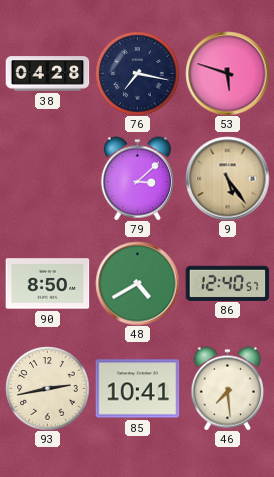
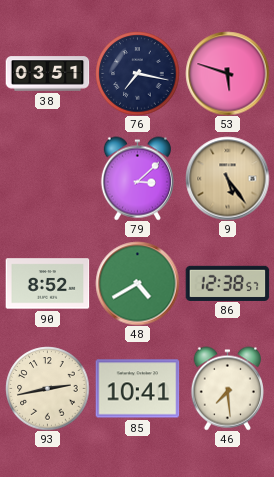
38: 04:28 -> 03:51 (47, 74)
90: 8:50 -> 8:52 (47, 284)
86: 12:40 -> 12:38 (227, 283)
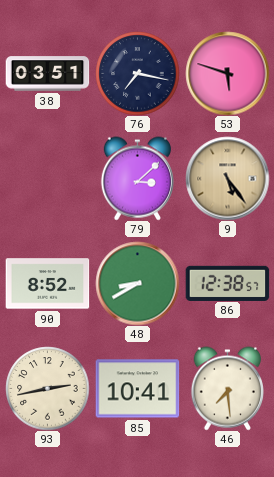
48: 4:40 -> 8:40 (137, 283)
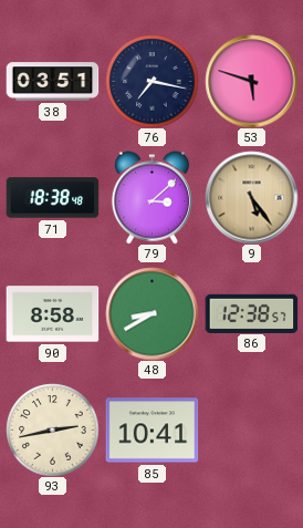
71: none -> 18:38 (52, 198)
90: 8:52 -> 8:58 (52, 314)
46: 7:29 -> none (227, 388)
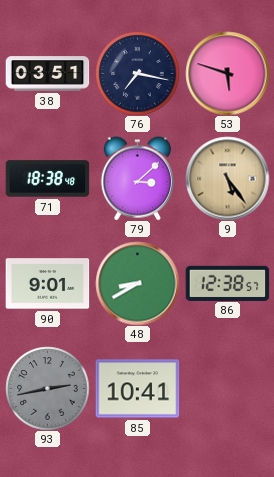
90: 8:58 -> 9:01 (47, 284)
93 dial: cream -> grey (47, 388)
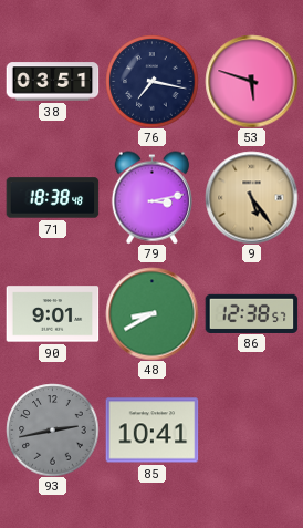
79: 3:08 -> 3:13 (151, 197)
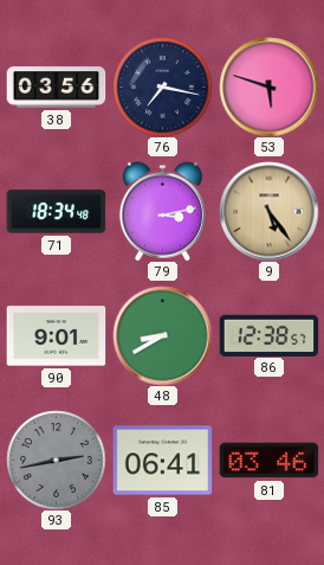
38: 03:51 -> 03:56 (56, 88)
71: 18:38 -> 18:34 (56, 212)
85: 10:41 -> 06:41 (162, 461)
81: none -> 03:46 (268, 461)
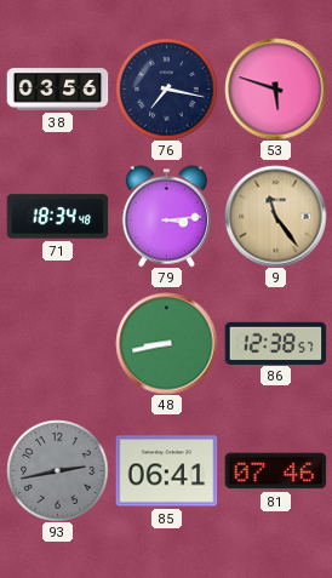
79: 3:13 -> 3:14 (166, 216)
9: 5:24 -> 11:24 (275, 216)
90: 9:01 -> none (56, 336)
48: 8:40 -> 8:43 (166, 343)
81: 03:46 -> 07:46 (275, 471)
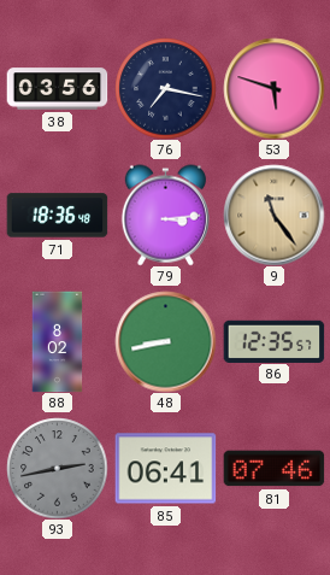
71: 18:34 -> 18:36 (57, 216)
88: none -> 8:02 (58, 341)
86: 12:38 -> 12:35 (273, 341)
